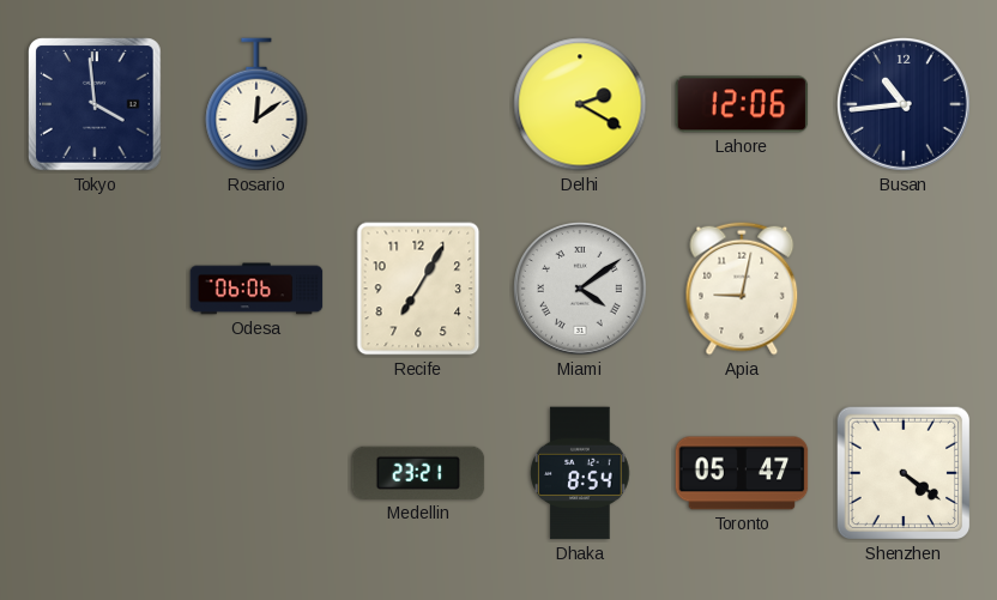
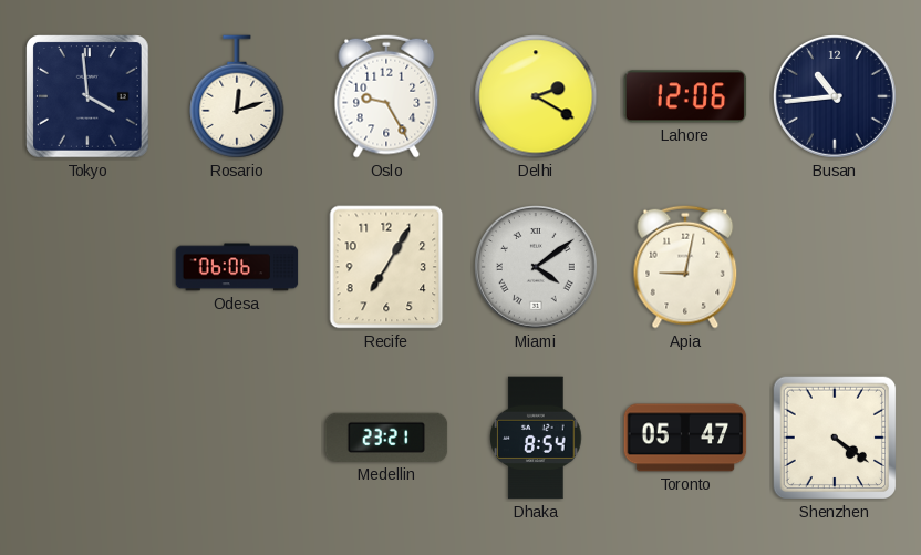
Rosario: 12:09 -> 12:12 (237, 96)
Oslo: none -> 9:25 (386, 96)
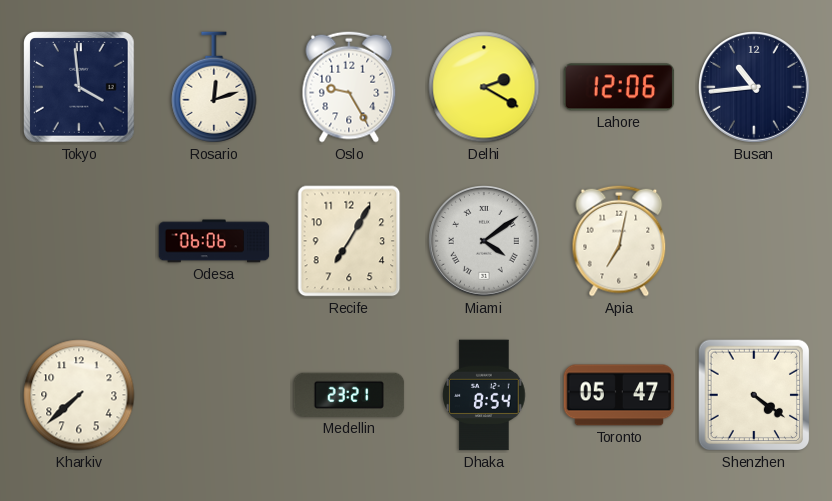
Apia: 9:02 -> 7:02 (619, 241)
Kharkiv: none -> 7:38 (79, 395)
